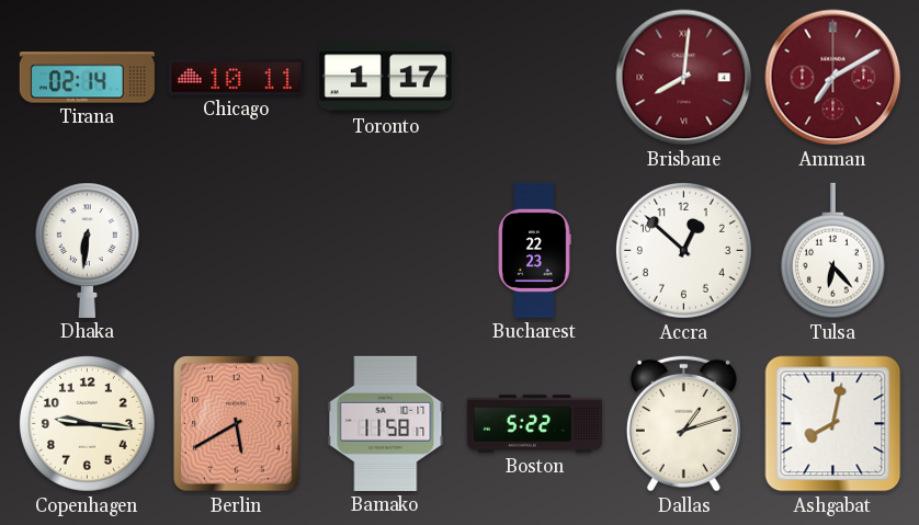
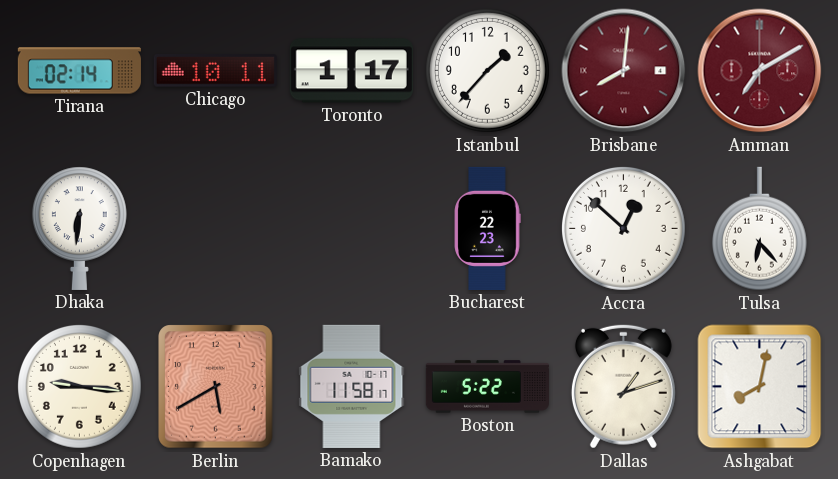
Istanbul: none -> 1:37 (487, 70)
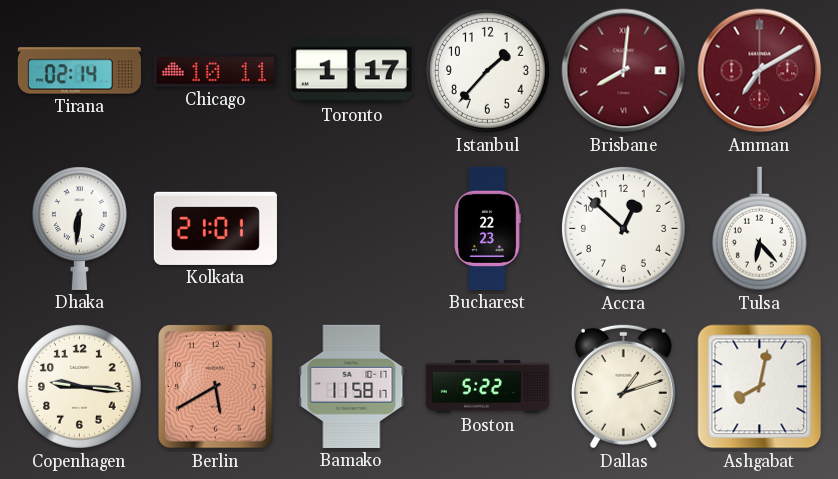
Kolkata: none -> 21:01 (215, 228)
